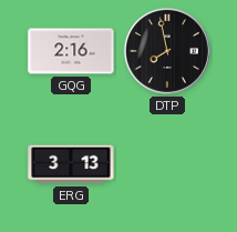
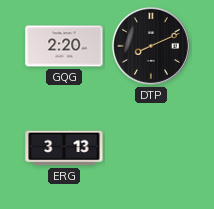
GQG: 2:16 -> 2:20 (64, 46)
DTP: 7:58 -> 8:11 (151, 46)
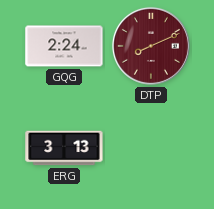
GQG: 2:20 -> 2:24 (64, 46)
DTP dial: black -> burgundy (151, 46)
